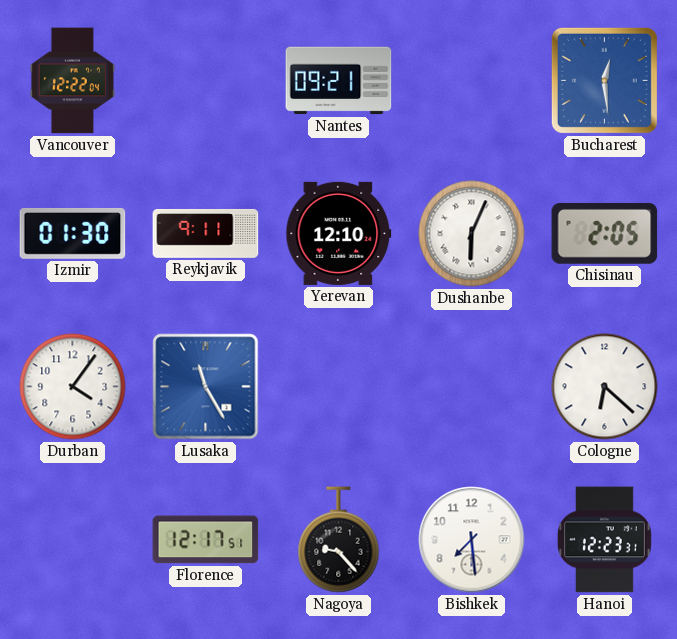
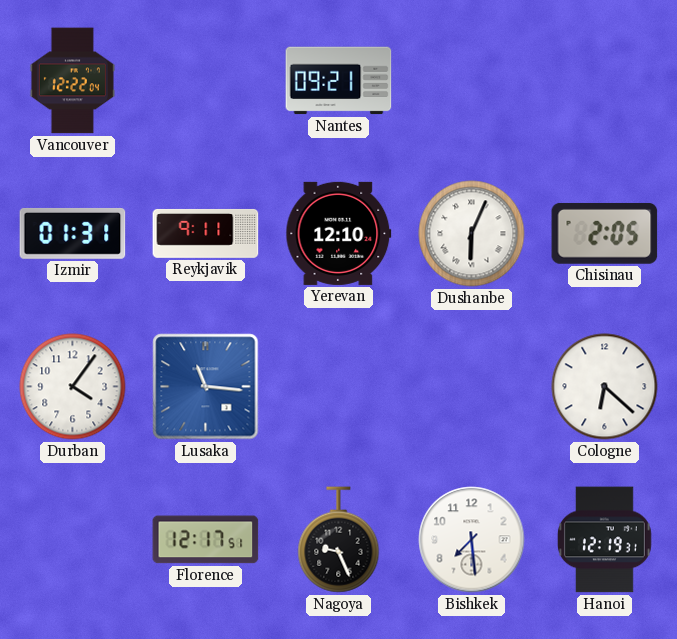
Bucharest: 12:29 -> none (604, 80)
Izmir: 01:30 -> 01:31 (73, 233)
Lusaka: 11:25 -> 11:16 (206, 387)
Nagoya: 9:23 -> 9:26 (339, 540)
Hanoi: 12:23 -> 12:19 (604, 540)
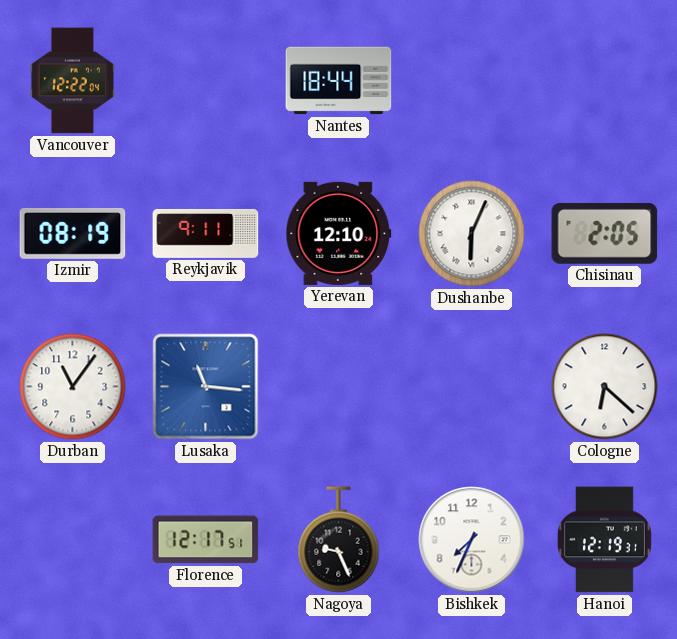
Nantes: 09:21 -> 18:44 (339, 81)
Izmir: 01:31 -> 08:19 (73, 233)
Durban: 4:06 -> 11:06 (73, 387)
Bishkek: 7:29 -> 7:34 (472, 540)
